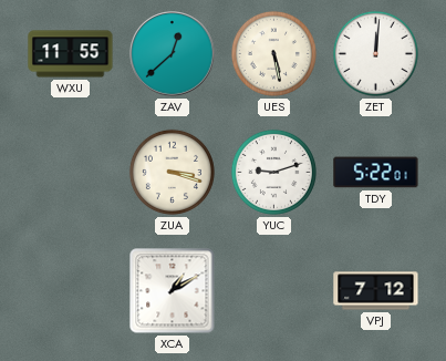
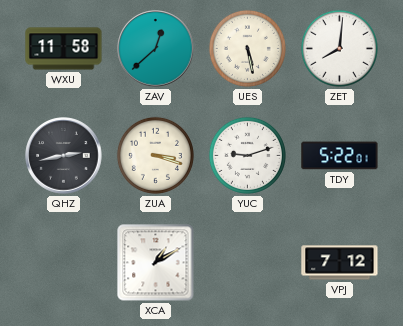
WXU: 11:55 -> 11:58 (64, 49)
ZET: 12:01 -> 8:01 (339, 48)
QHZ: none -> 2:43 (64, 156)
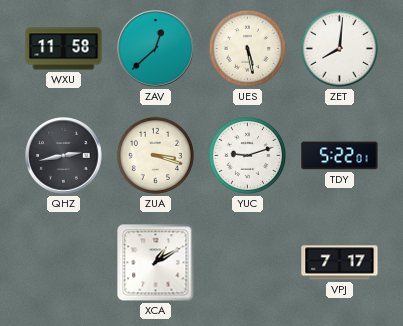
VPJ: 7:12 -> 7:17 (340, 263)
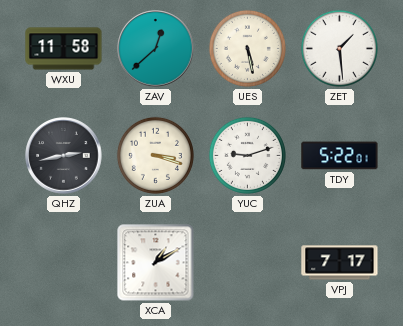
ZET: 8:01 -> 1:29 (339, 48)
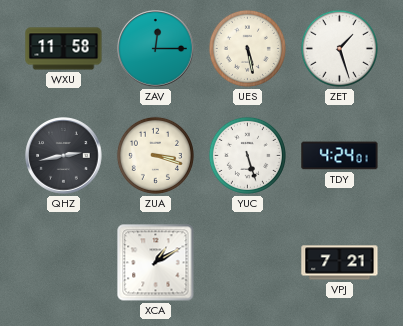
ZAV: 12:38 -> 12:15 (156, 49)
ZET: 1:29 -> 1:27 (339, 48)
YUC: 9:12 -> 5:27 (247, 155)
TDY: 5:22 -> 4:24 (340, 156)
VPJ: 7:17 -> 7:21 (340, 263)
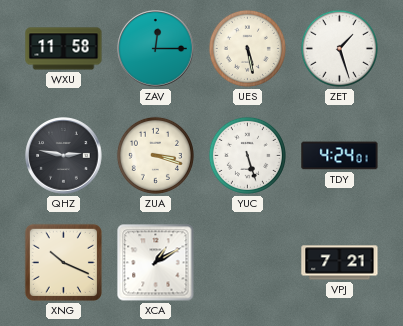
QHZ: 2:43 -> 2:47 (64, 156)
XNG: none -> 10:19 (63, 262)
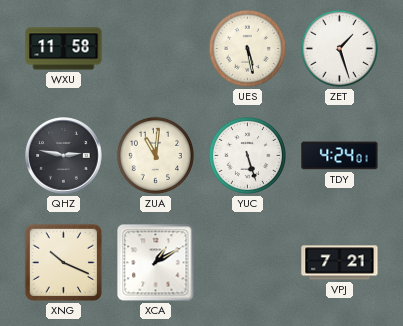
ZAV: 12:15 -> none (156, 49)
ZUA: 3:18 -> 11:01 (155, 155)
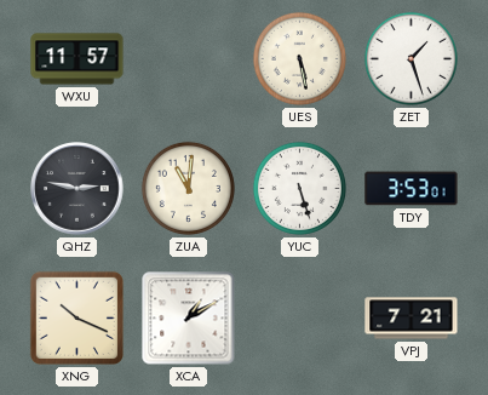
WXU: 11:58 -> 11:57 (77, 59)
TDY: 4:24 -> 3:53 (412, 189)
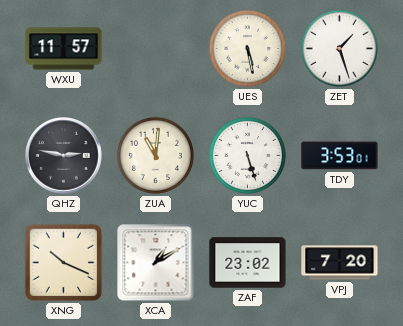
ZAF: none -> 23:02 (248, 263)
VPJ: 7:21 -> 7:20 (340, 263)
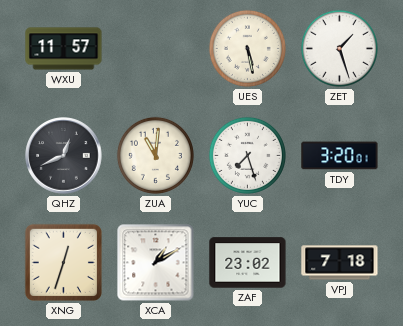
QHZ: 2:47 -> 12:41 (64, 156)
YUC: 5:27 -> 7:27 (247, 155)
TDY: 3:53 -> 3:20 (340, 156)
XNG: 10:19 -> 12:33 (63, 262)
VPJ: 7:20 -> 7:18 (340, 263)
